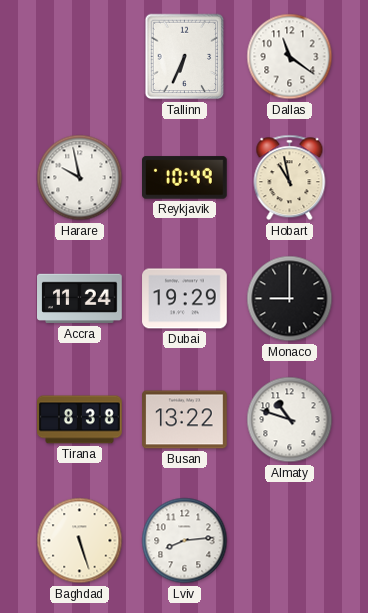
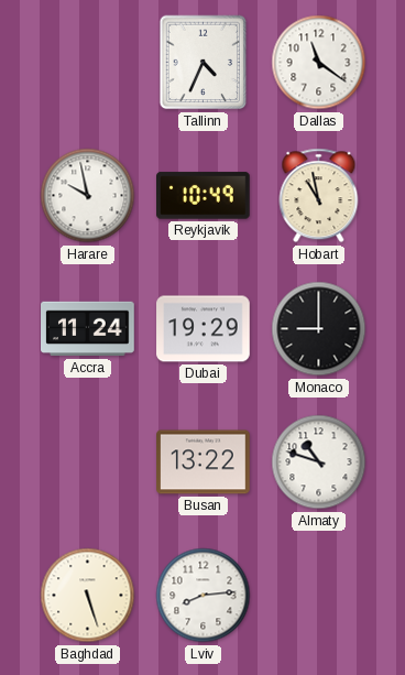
Tallinn: 6:34 -> 4:34 (204, 63)
Tirana: 8:38 -> none (80, 420)
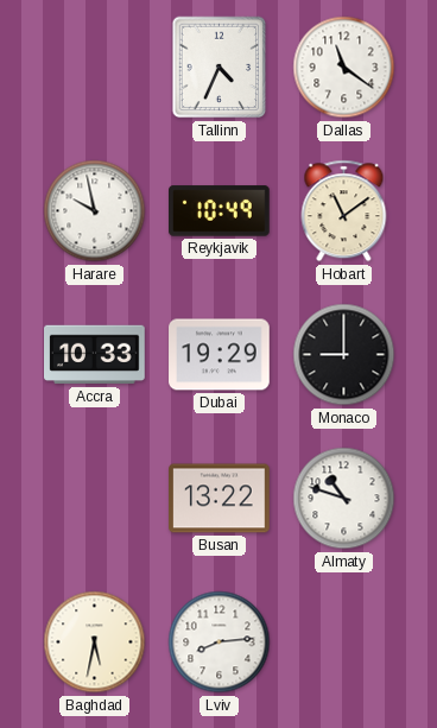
Hobart: 10:58 -> 11:09 (344, 211)
Accra: 11:24 -> 10:33 (95, 355)
Baghdad: 5:27 -> 5:32 (95, 642)
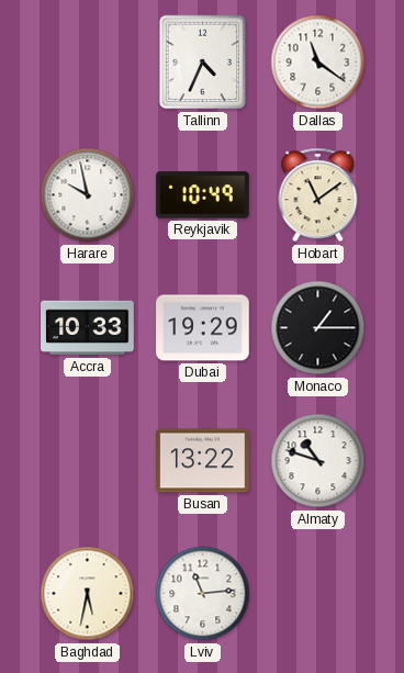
Monaco: 9:00 -> 1:15 (318, 328)
Lviv: 8:14 -> 11:14 (203, 594)
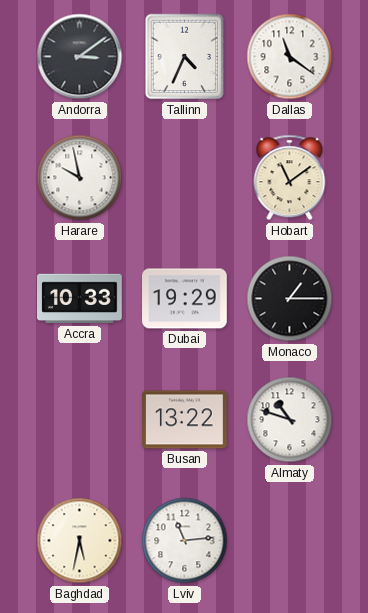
Andorra: none -> 3:09 (80, 57)
Reykjavik: 10:49 -> none (203, 195)
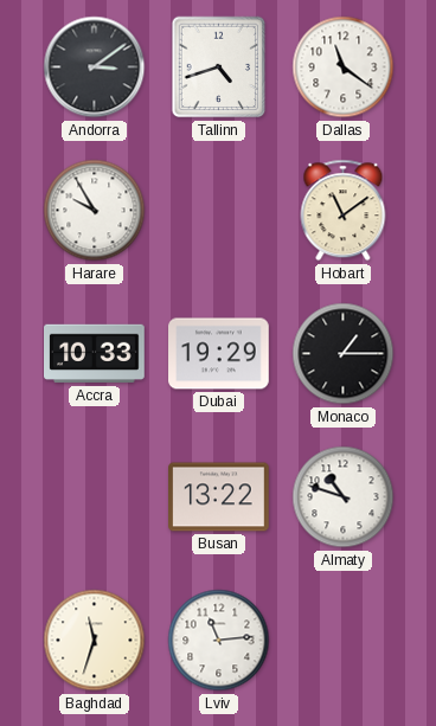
Tallinn: 4:34 -> 4:42 (219, 68)
Harare: 9:58 -> 9:55 (95, 211)
Baghdad: 5:32 -> 11:33 (95, 641)
